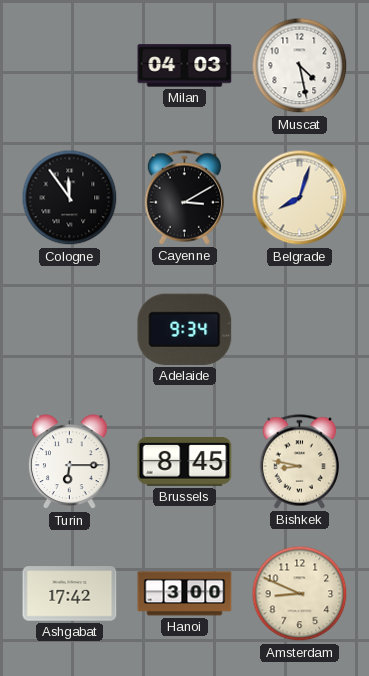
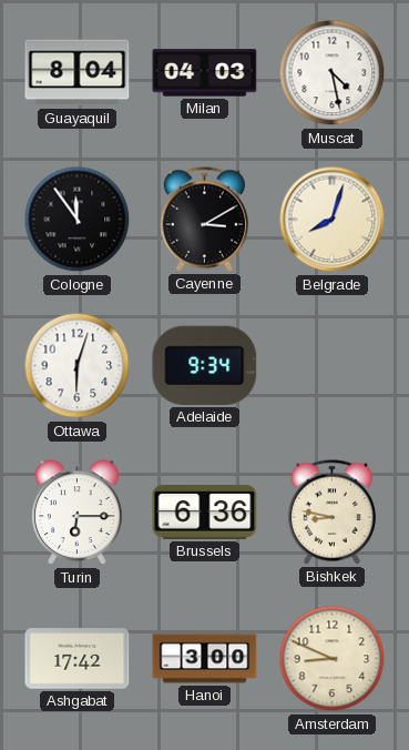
Guayaquil: none -> 8:04 (78, 73)
Ottawa: none -> 6:03 (78, 366)
Brussels: 8:45 -> 6:36 (205, 513)
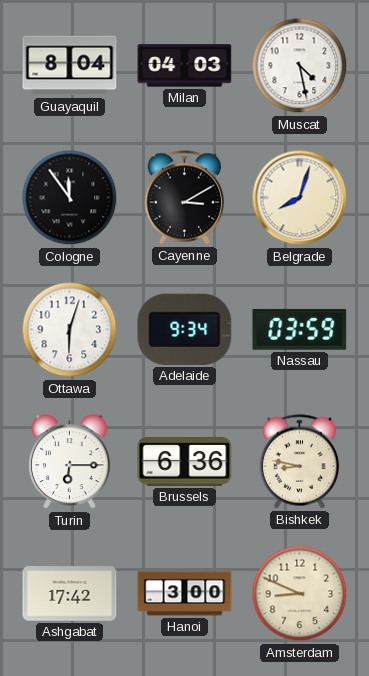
Nassau: none -> 03:59 (300, 329)
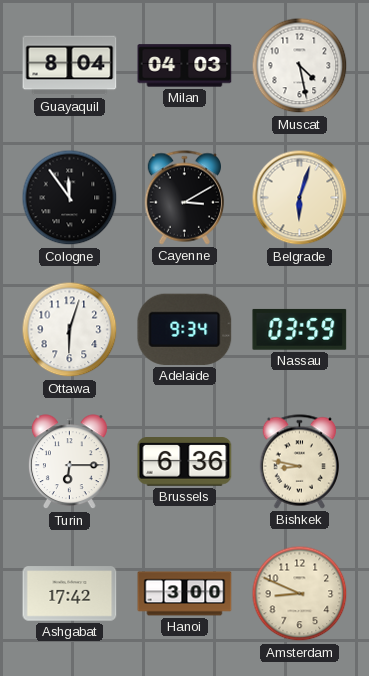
Belgrade: 8:03 -> 6:03 (300, 198)
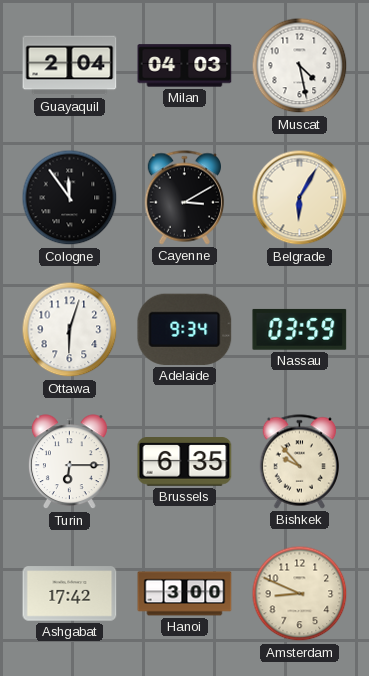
Guayaquil: 8:04 -> 2:04 (70, 66)
Belgrade: 6:03 -> 6:05 (300, 198)
Brussels: 6:36 -> 6:35 (185, 462)
Bishkek: 8:47 -> 9:53 (299, 462)
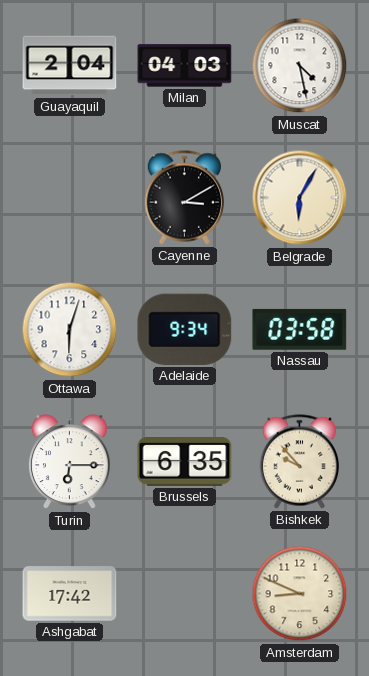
Cologne: 11:54 -> none (70, 198)
Nassau: 03:59 -> 03:58 (300, 329)
Hanoi: 3:00 -> none (185, 594)
